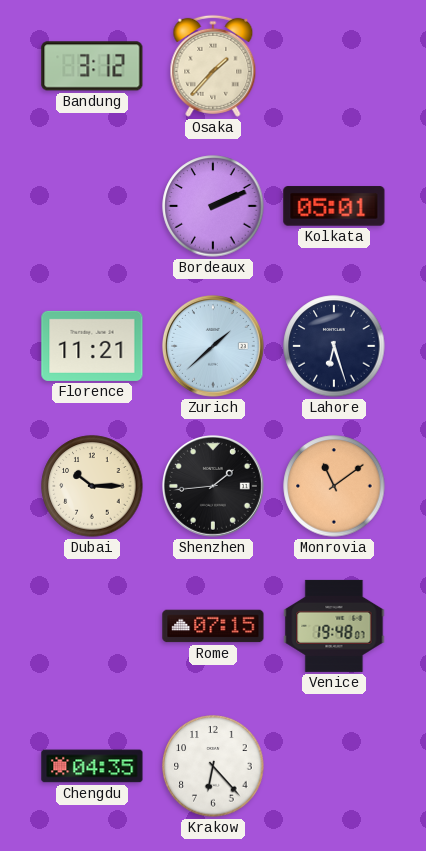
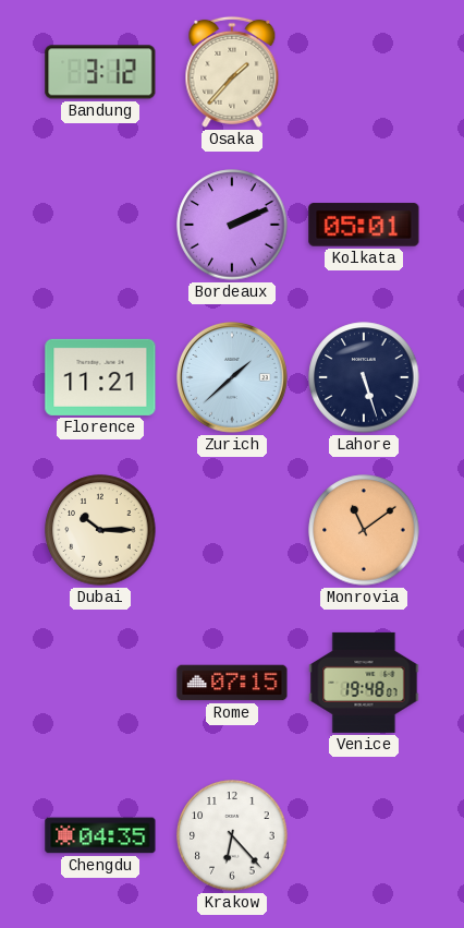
Lahore: 6:27 -> 5:27 (364, 377)
Shenzhen: 1:44 -> none (214, 487)
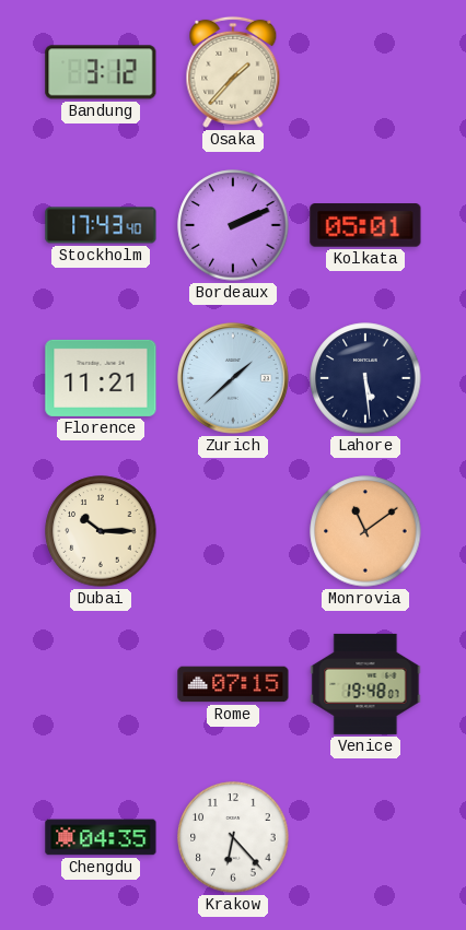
Stockholm: none -> 17:43 (101, 225)
Lahore: 5:27 -> 5:29 (365, 378)
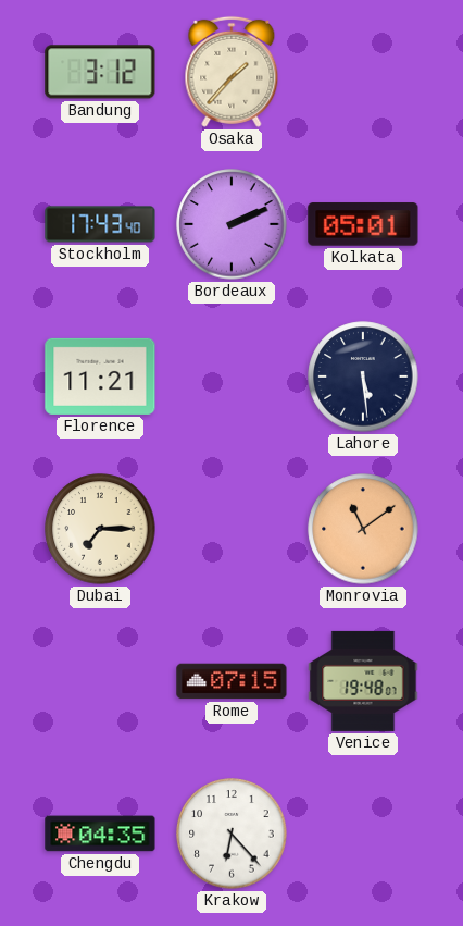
Zurich: 1:38 -> none (234, 379)
Dubai: 10:15 -> 7:15 (100, 529)
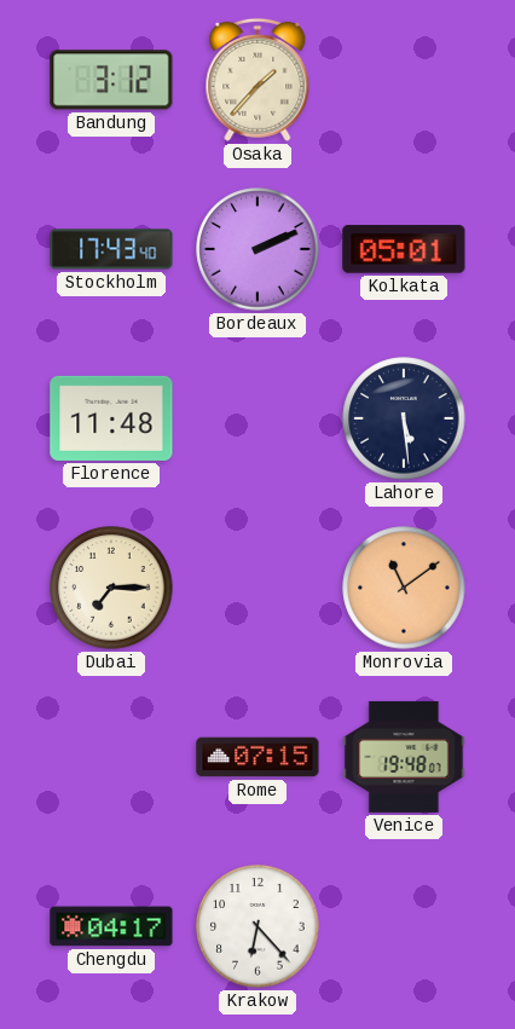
Florence: 11:21 -> 11:48 (111, 418)
Chengdu: 04:35 -> 04:17 (111, 926)
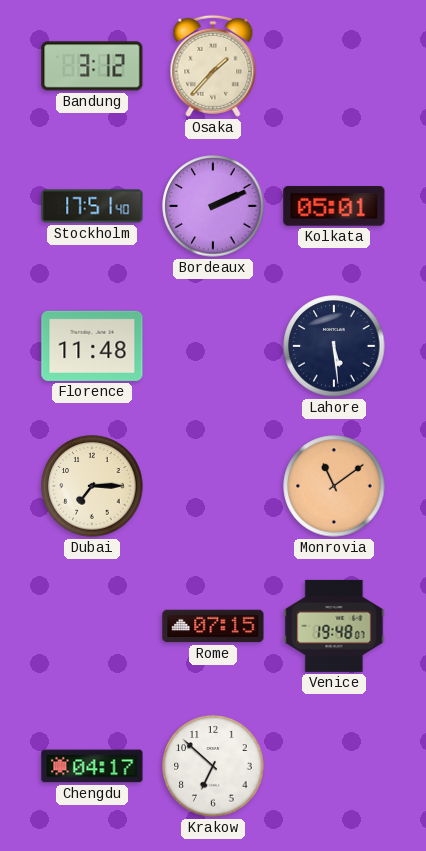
Stockholm: 17:43 -> 17:51 (92, 206)
Krakow: 6:23 -> 6:52 (213, 766)
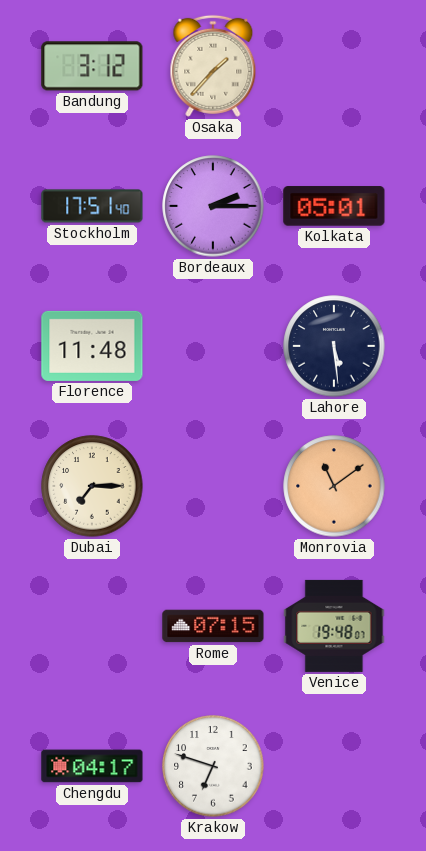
Bordeaux: 2:11 -> 2:15 (213, 206)
Krakow: 6:52 -> 6:48 (213, 766)
